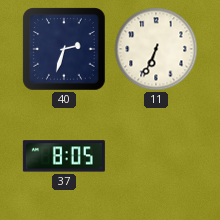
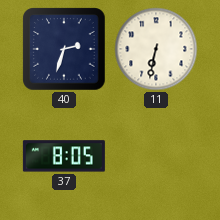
11: 6:34 -> 6:32 (156, 49)
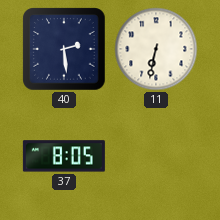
40: 2:33 -> 2:29 (64, 49)
